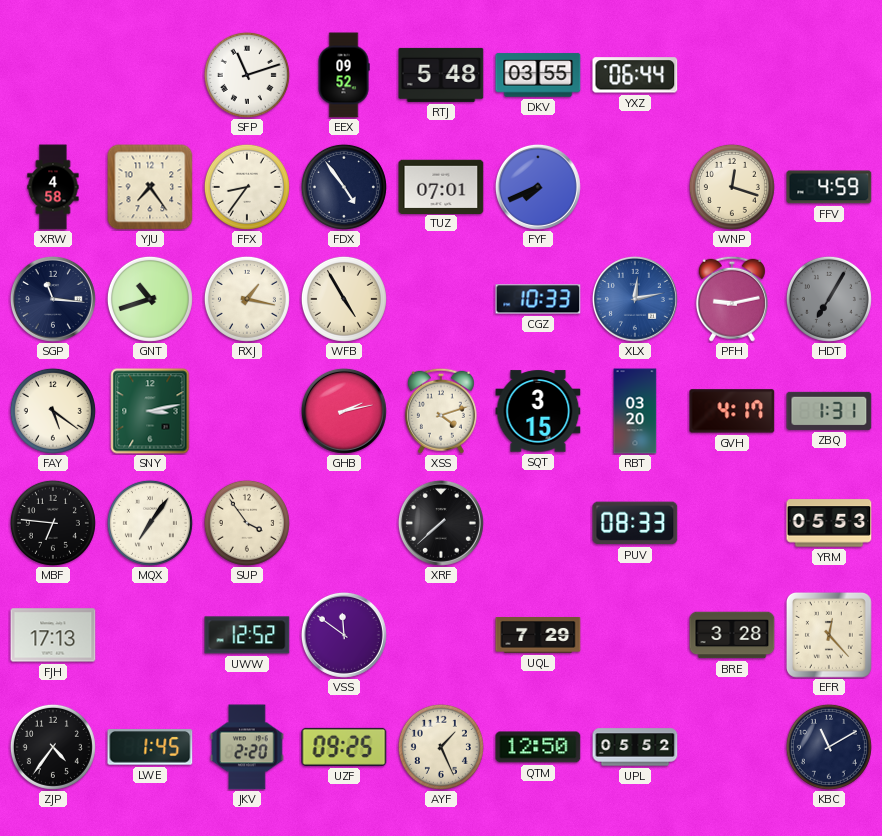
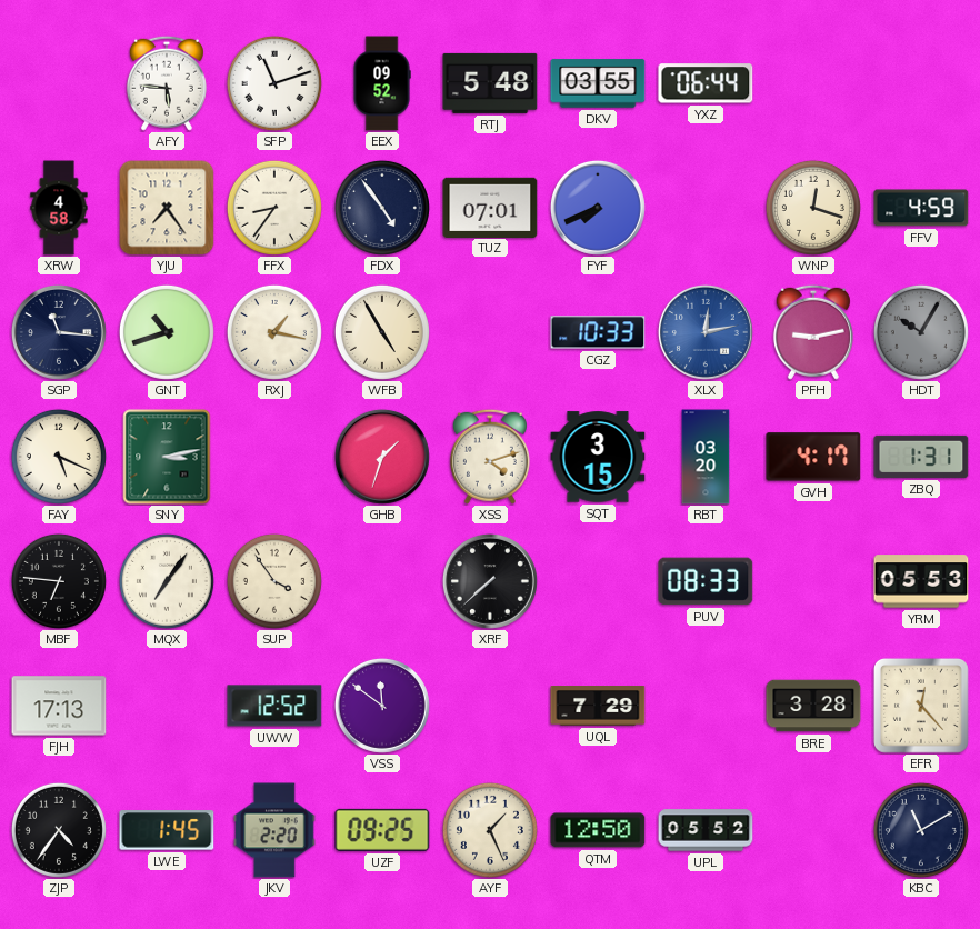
AFY: none -> 5:46 (167, 83)
HDT: 7:05 -> 10:05 (921, 332)
FAY: 5:21 -> 5:19 (59, 457)
GHB: 2:13 -> 1:33 (382, 457)
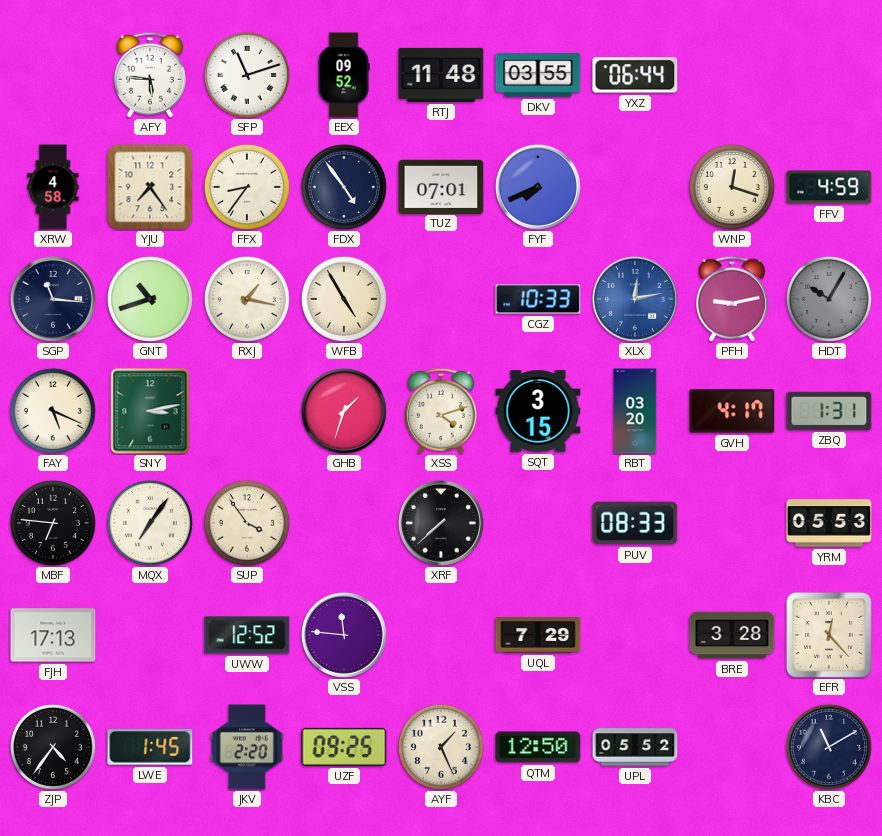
RTJ: 5:48 -> 11:48 (441, 75)
VSS: 11:51 -> 11:46 (344, 635)
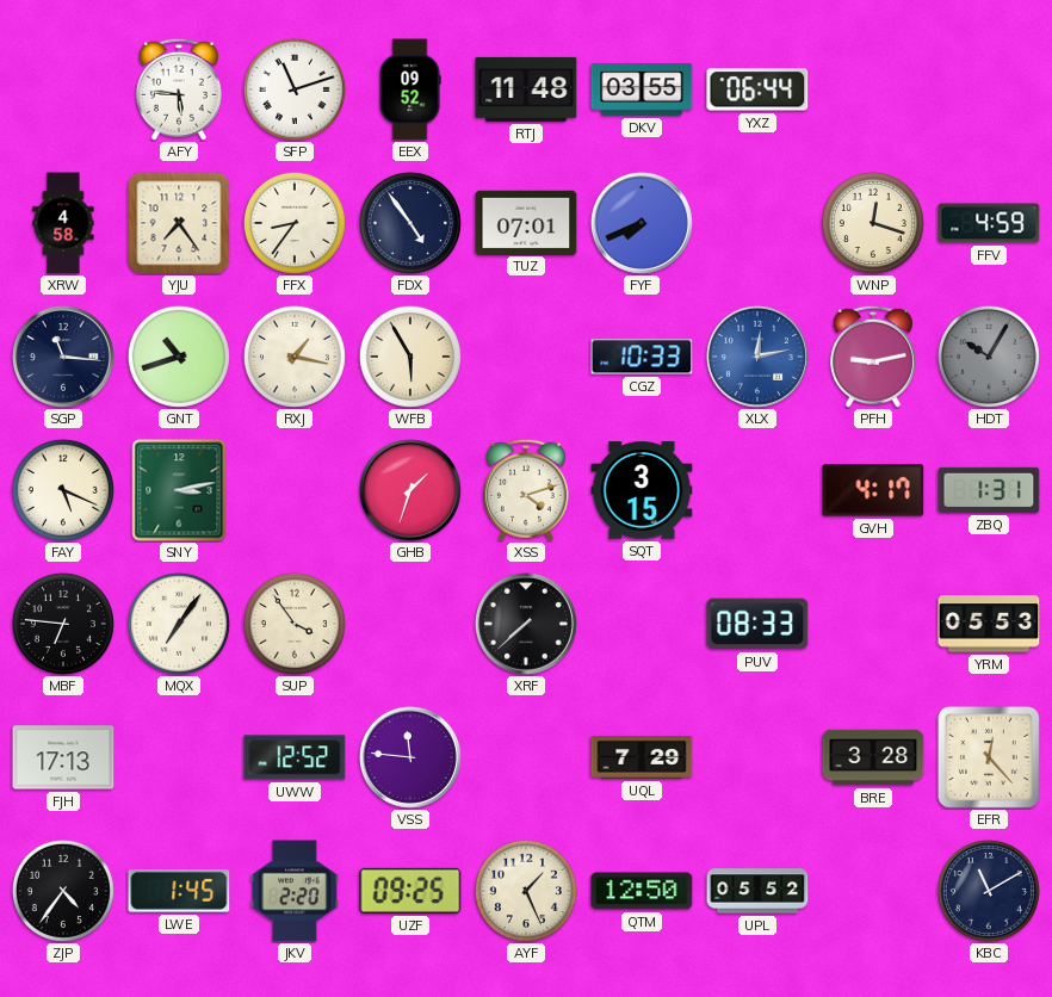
WFB: 4:55 -> 5:55 (410, 357)
RBT: 03:20 -> none (635, 411)
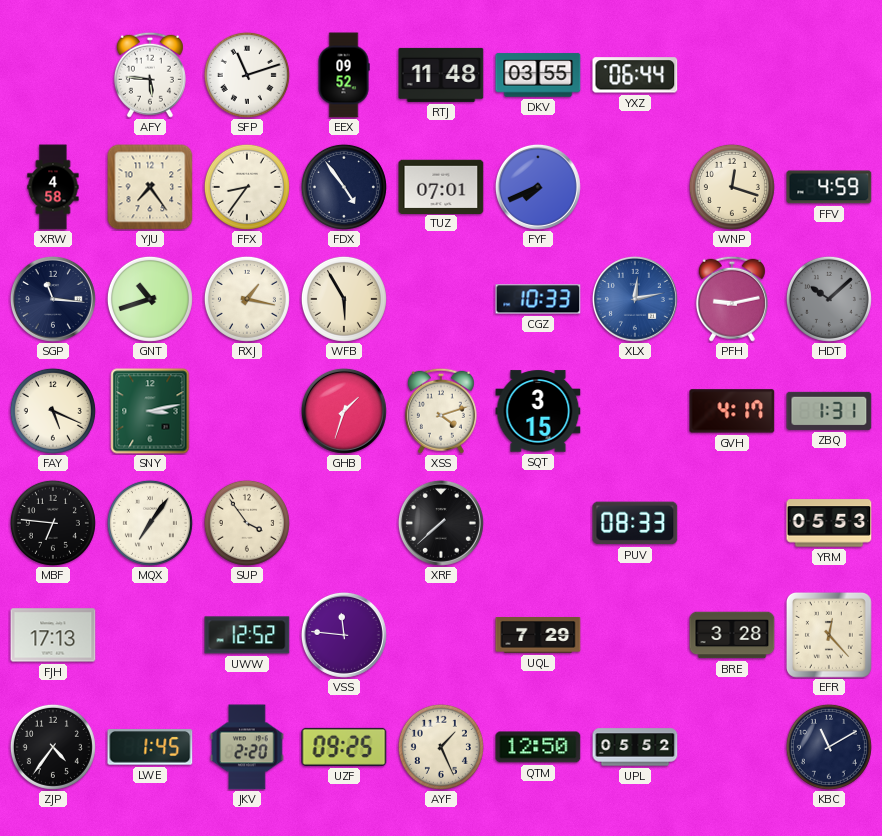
HDT: 10:05 -> 10:08 (829, 299)
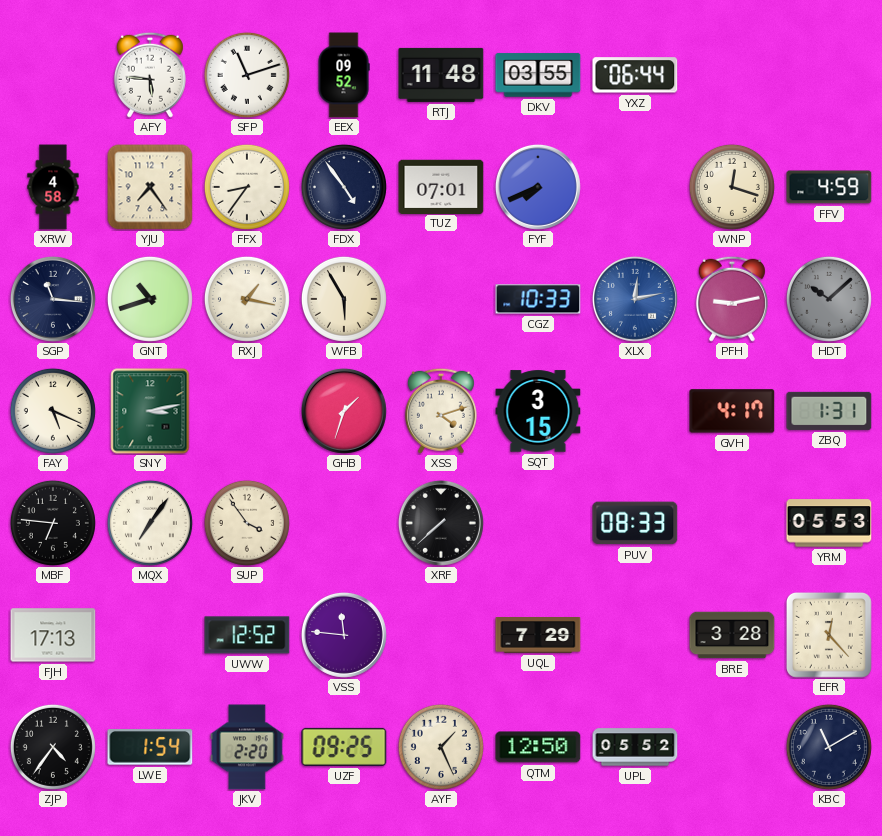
LWE: 1:45 -> 1:54 (150, 747)
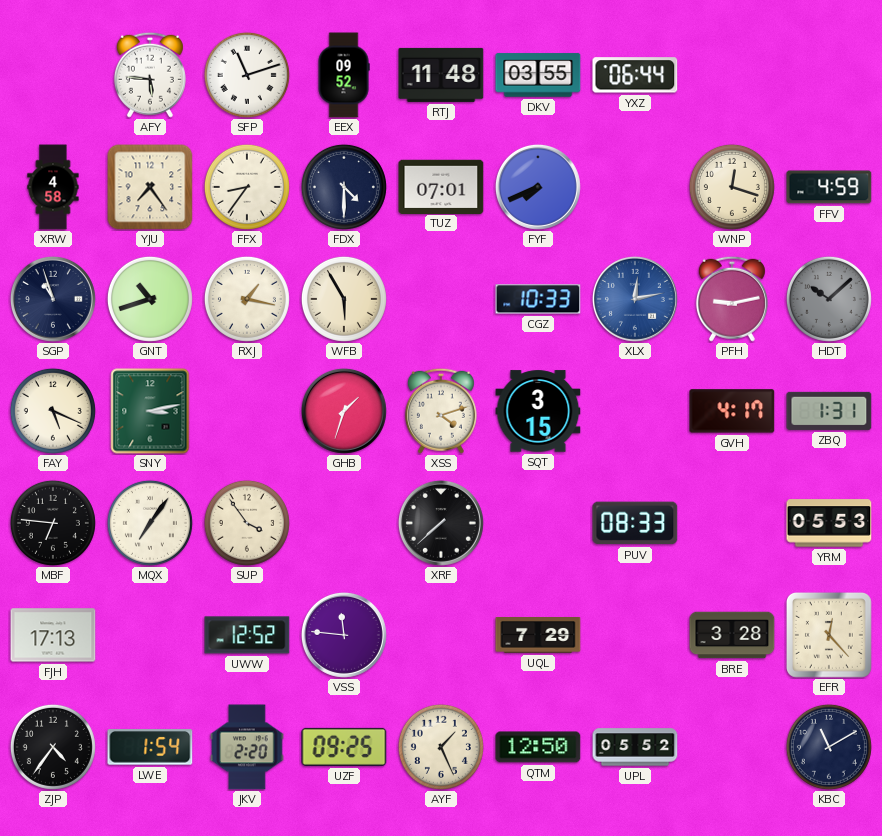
FDX: 4:54 -> 4:30 (344, 187)
SGP: 11:16 -> 10:57 (53, 299)
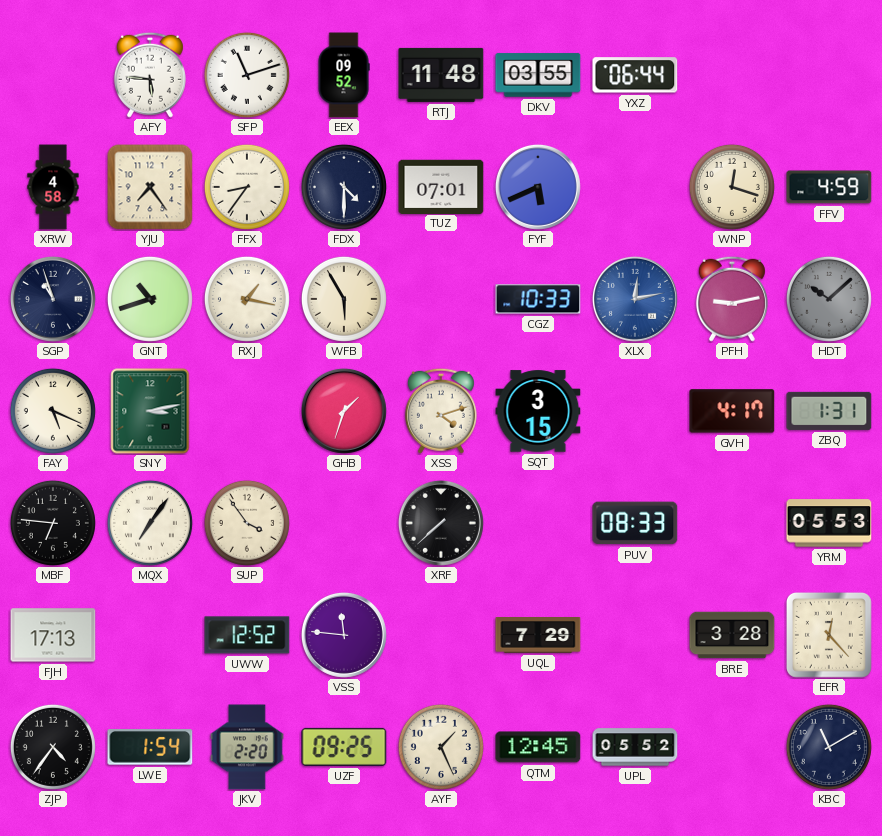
FYF: 7:41 -> 5:41 (538, 187)
QTM: 12:50 -> 12:45 (538, 747)
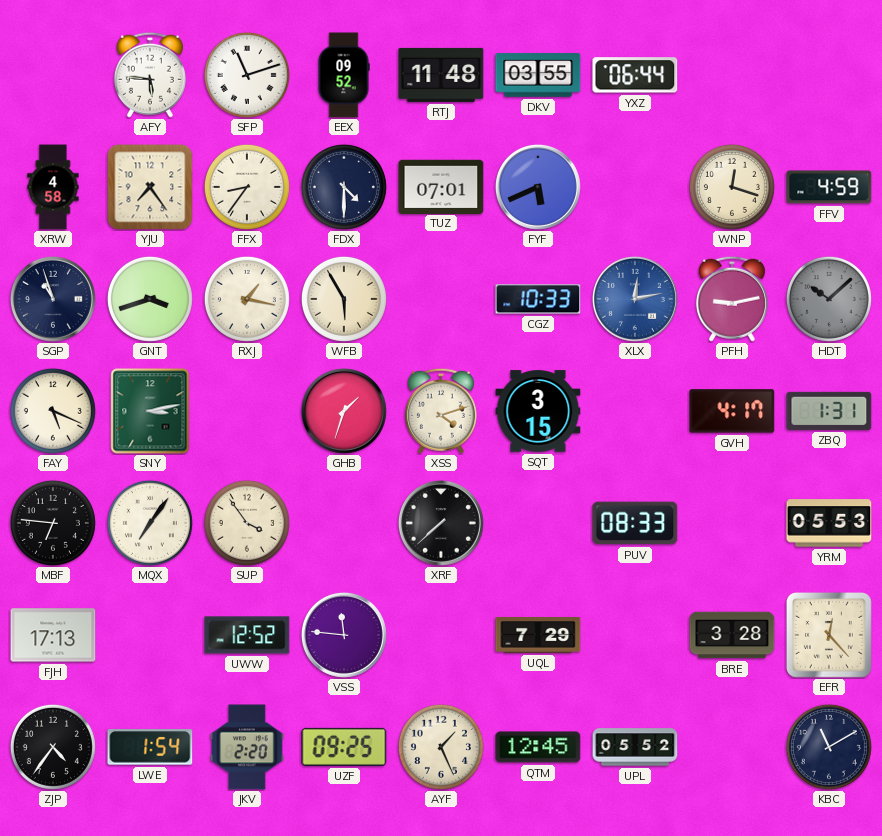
GNT: 10:42 -> 3:42 (150, 299)
